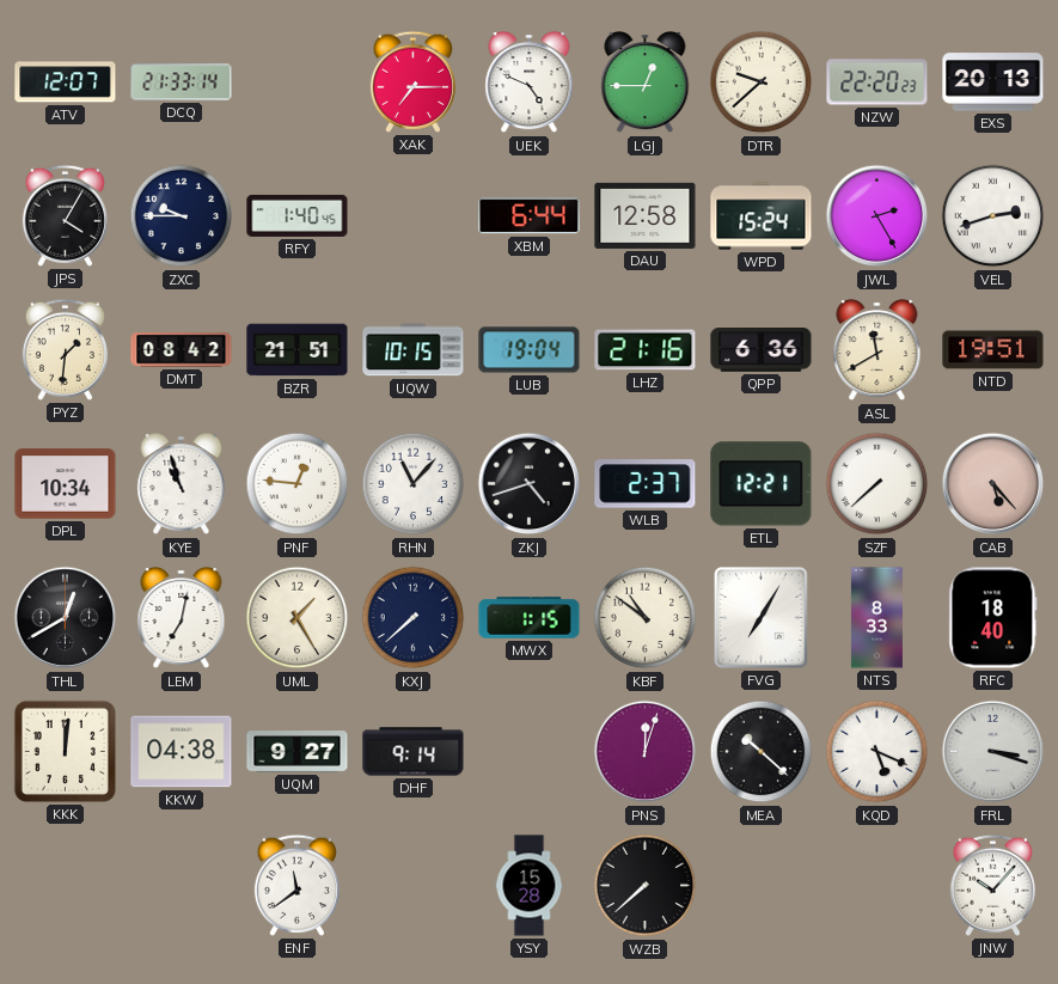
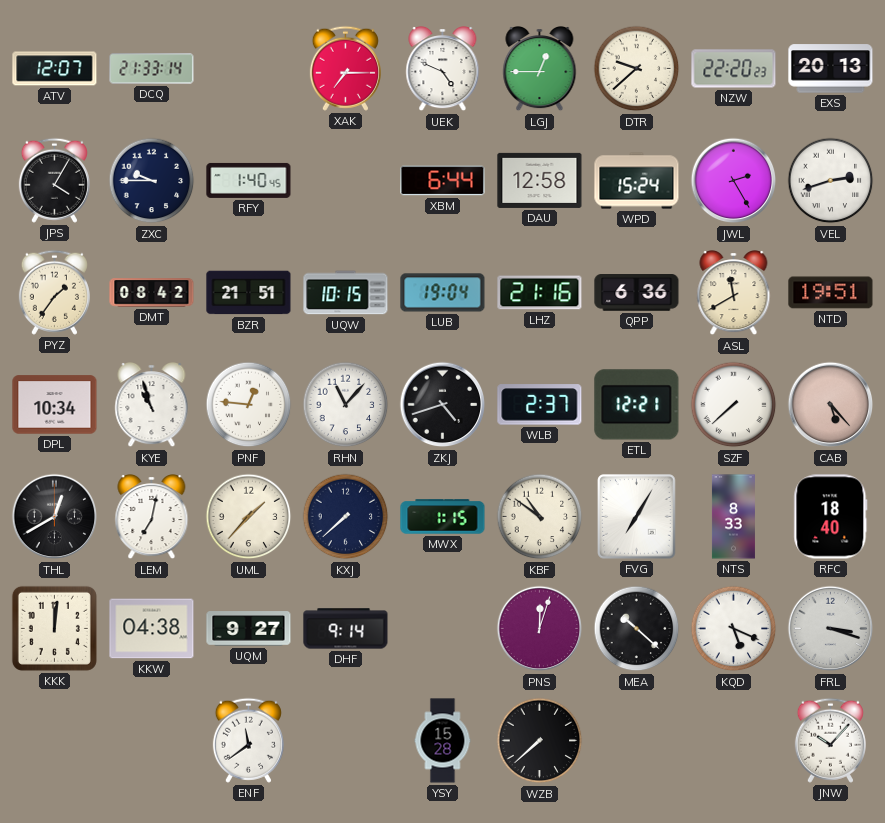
PYZ: 1:31 -> 1:36 (54, 292)
UML: 1:25 -> 1:37 (249, 517)
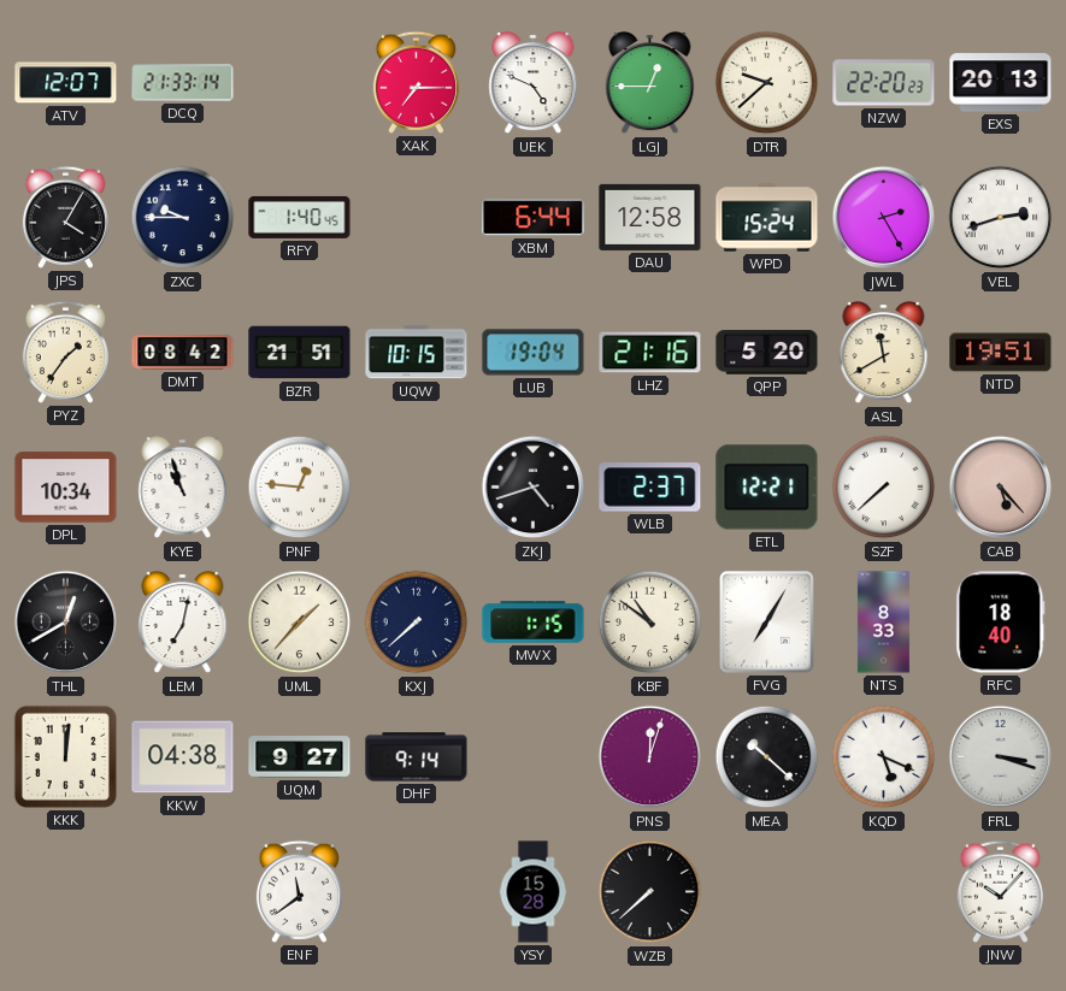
QPP: 6:36 -> 5:20 (767, 353)
RHN: 11:07 -> none (346, 405)
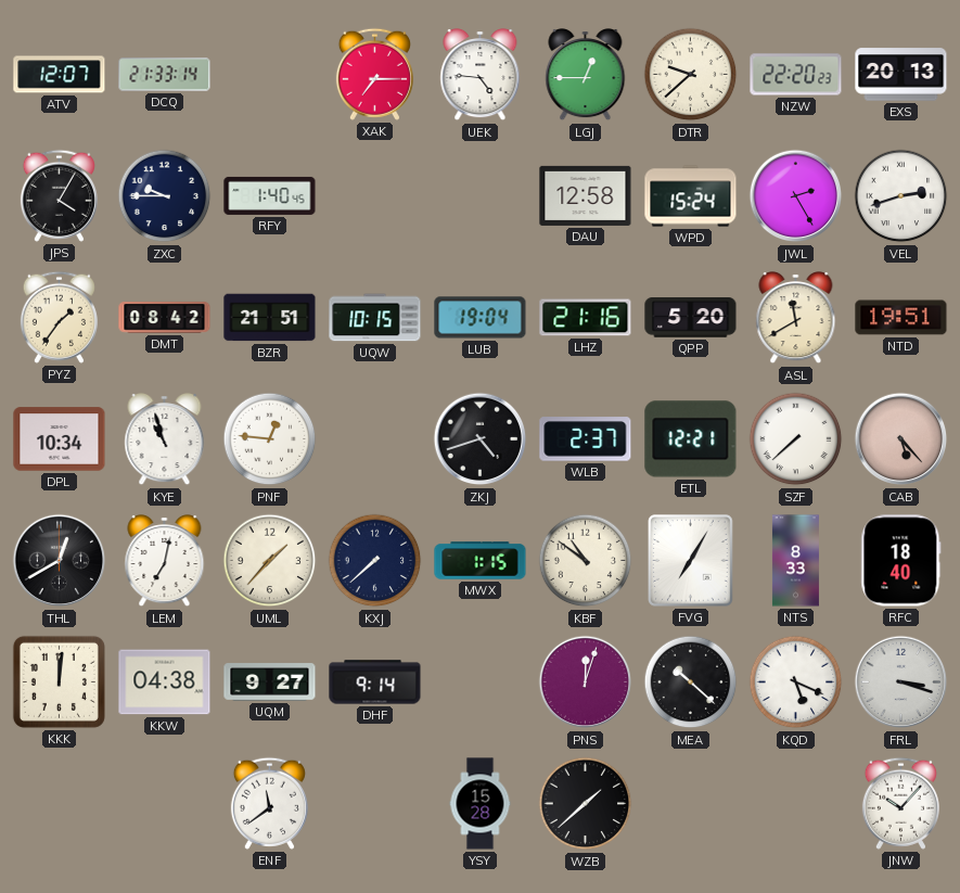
UEK: 4:49 -> 4:46 (481, 76)
XBM: 6:44 -> none (534, 218)
WZB: 7:38 -> 1:38 (586, 804)
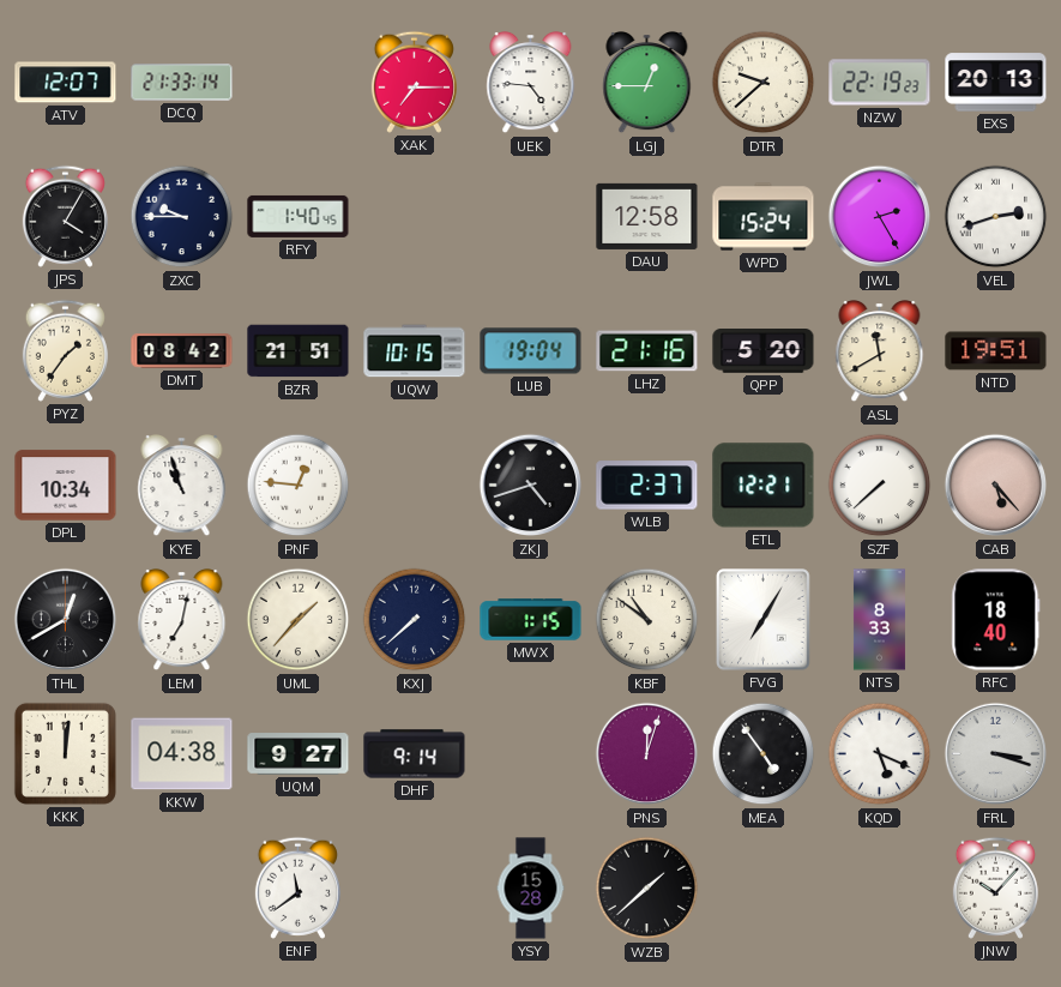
NZW: 22:20 -> 22:19 (880, 83)
MEA: 10:22 -> 4:54 (764, 754)
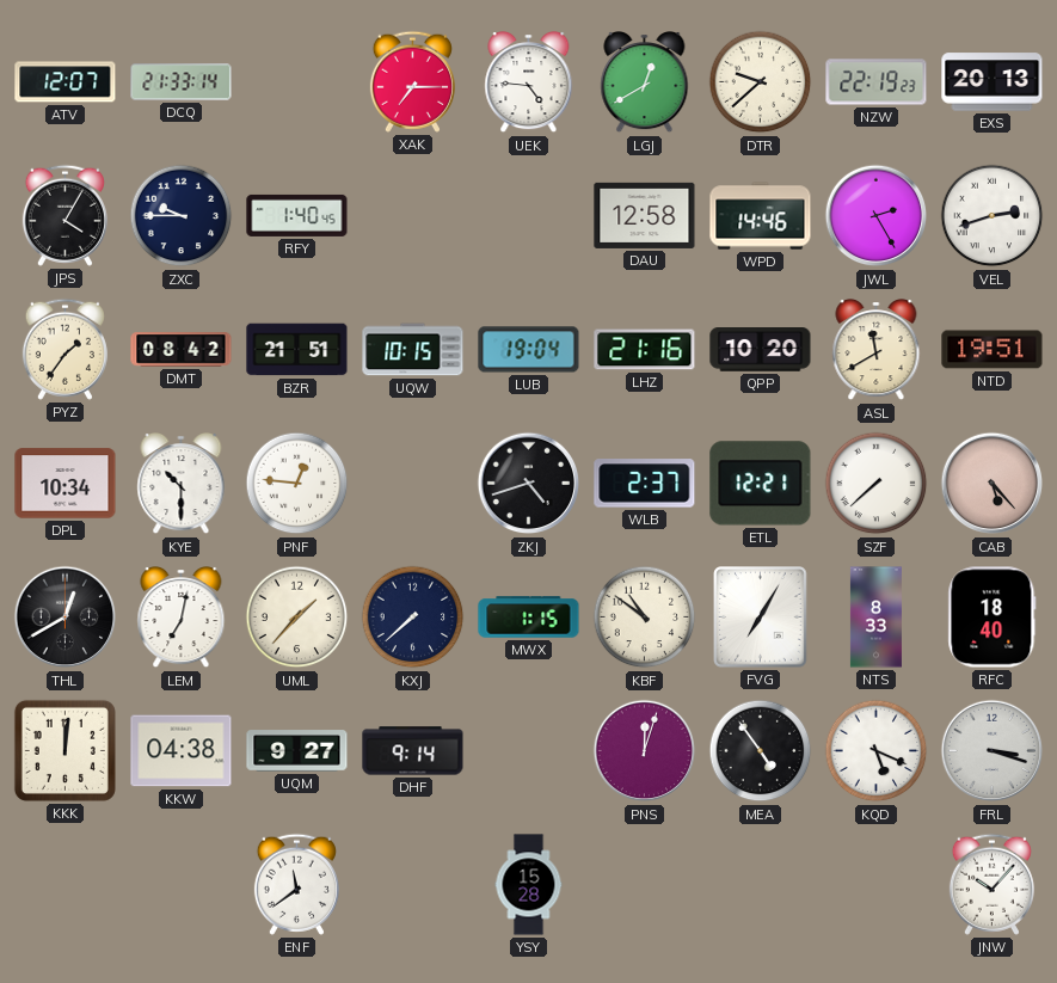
LGJ: 12:45 -> 12:40 (645, 84)
WPD: 15:24 -> 14:46 (761, 216)
QPP: 5:20 -> 10:20 (761, 350)
KYE: 10:57 -> 10:30 (182, 485)
WZB: 1:38 -> none (647, 889)
